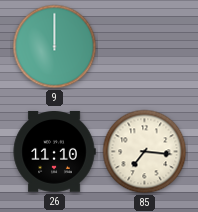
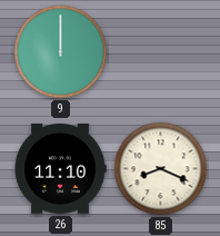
85: 7:16 -> 8:19 (161, 169)
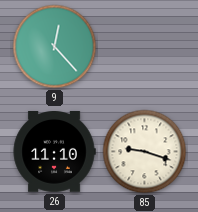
9: 12:00 -> 12:23 (55, 47)
85: 8:19 -> 9:18 (145, 152)
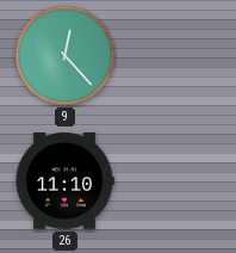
85: 9:18 -> none (145, 152)
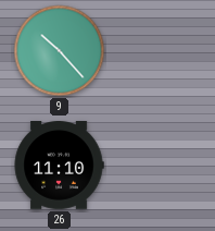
9: 12:23 -> 10:23 (60, 51)
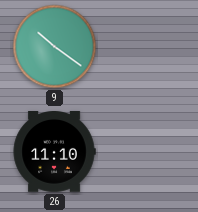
9: 10:23 -> 10:21 (55, 47)
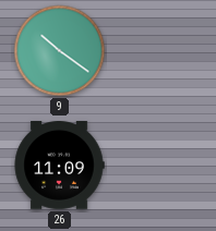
26: 11:10 -> 11:09 (59, 166)
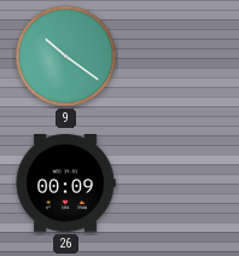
26: 11:09 -> 00:09 (65, 184)
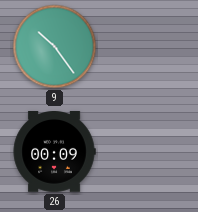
9: 10:21 -> 10:24 (55, 47)
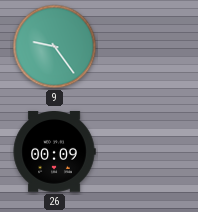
9: 10:24 -> 9:24 (55, 47)
